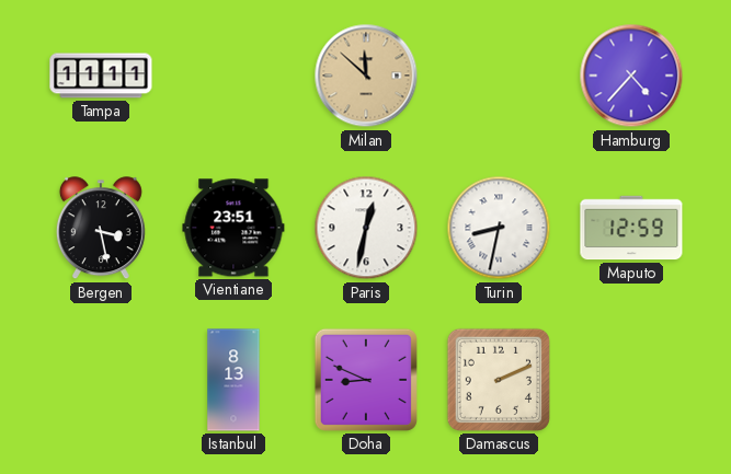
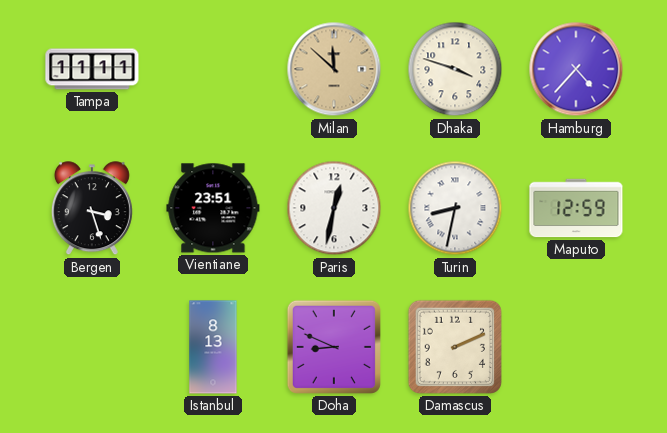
Dhaka: none -> 3:48 (455, 69)
Bergen: 3:28 -> 3:27 (92, 209)
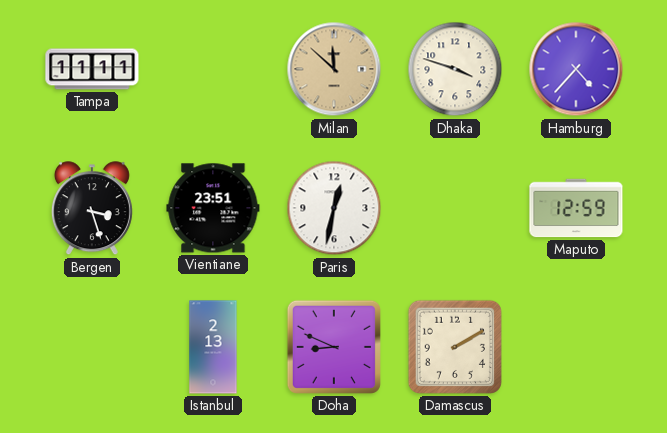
Turin: 8:32 -> none (455, 208)
Istanbul: 8:13 -> 2:13 (213, 347)
Damascus: 2:11 -> 2:10 (455, 347)
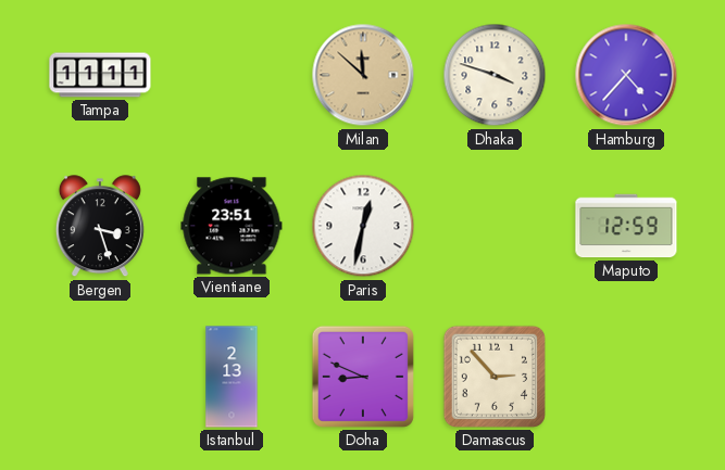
Damascus: 2:10 -> 2:53 (495, 377)
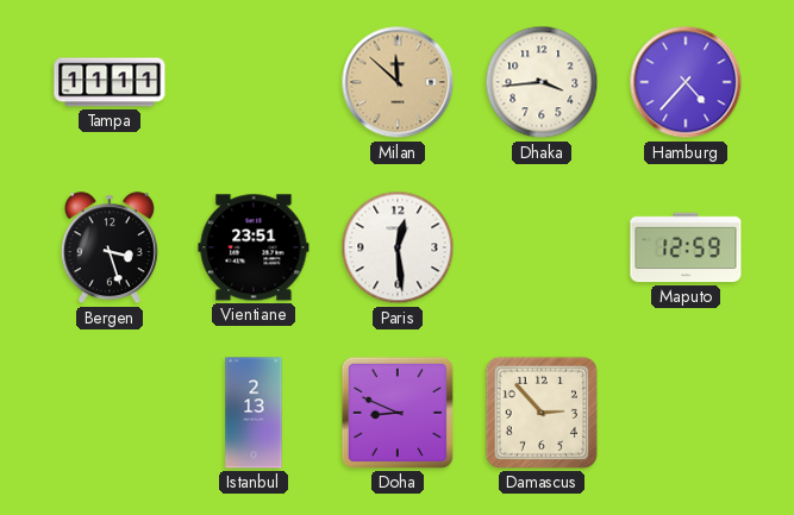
Dhaka: 3:48 -> 3:44 (542, 82)
Paris: 12:32 -> 12:29 (398, 247)
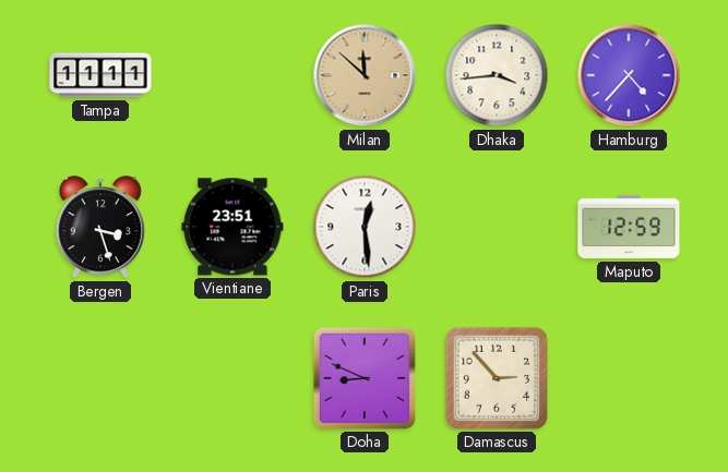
Istanbul: 2:13 -> none (254, 413)
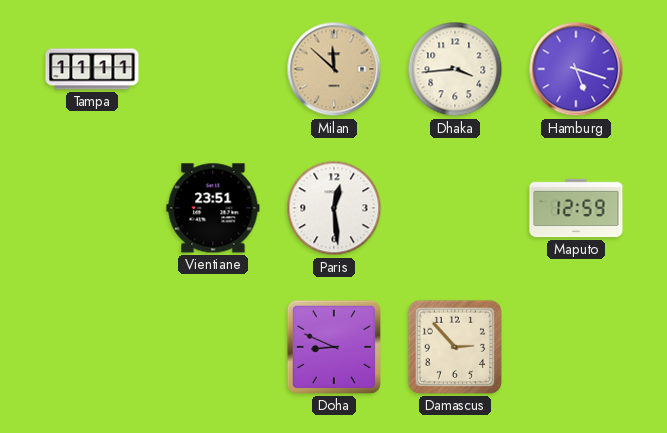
Hamburg: 4:37 -> 5:18 (576, 69)
Bergen: 3:27 -> none (100, 228)
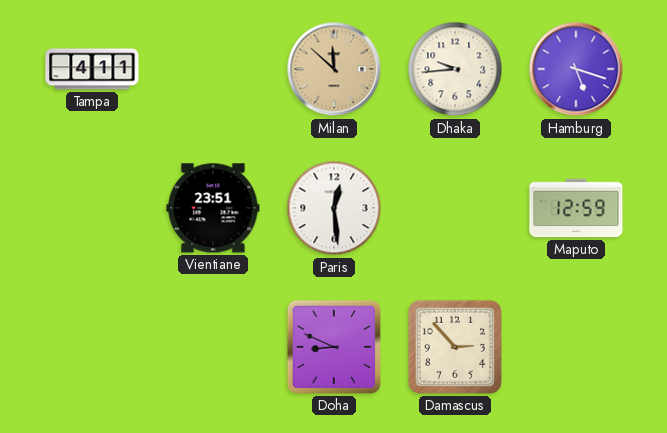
Tampa: 11:11 -> 4:11 (92, 69)
Dhaka: 3:44 -> 9:44 (455, 69)
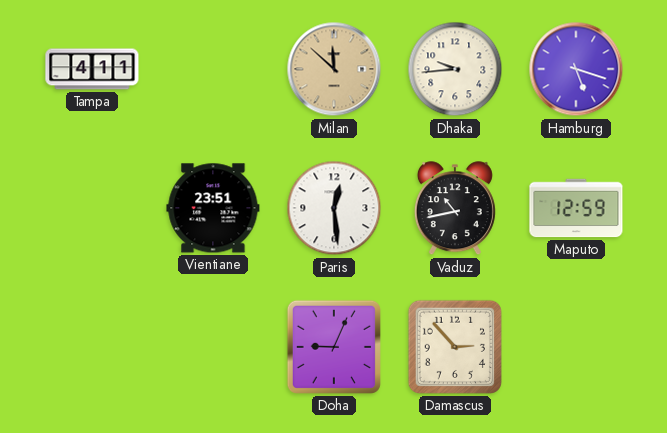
Vaduz: none -> 10:43 (455, 209)
Doha: 8:49 -> 9:04 (334, 347)
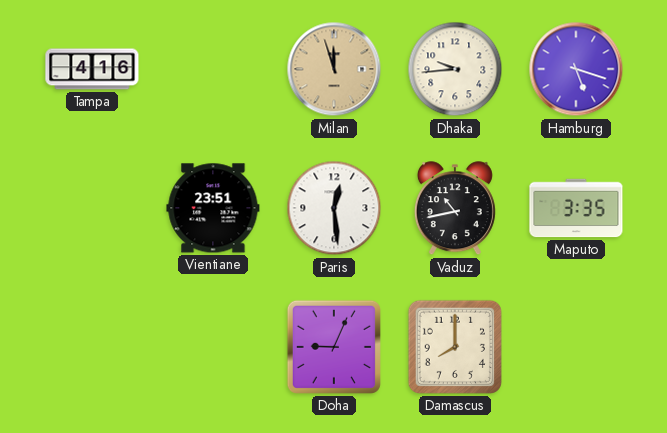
Tampa: 4:11 -> 4:16 (92, 69)
Milan: 11:52 -> 11:57 (334, 69)
Maputo: 12:59 -> 3:35 (576, 208)
Damascus: 2:53 -> 8:00 (455, 347)
